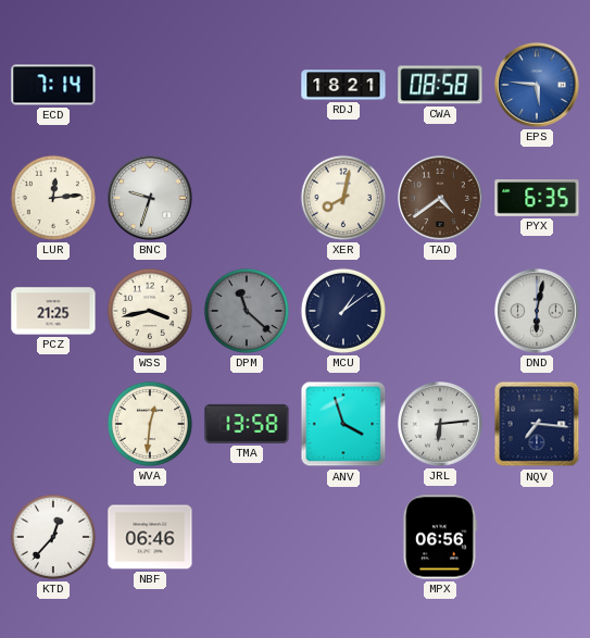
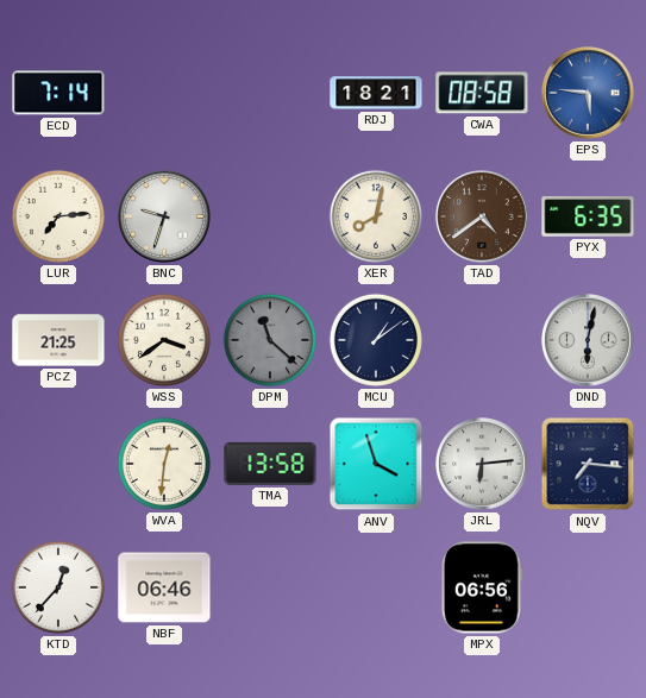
LUR: 12:14 -> 7:14 (58, 216)
WSS: 3:43 -> 3:39 (164, 340)
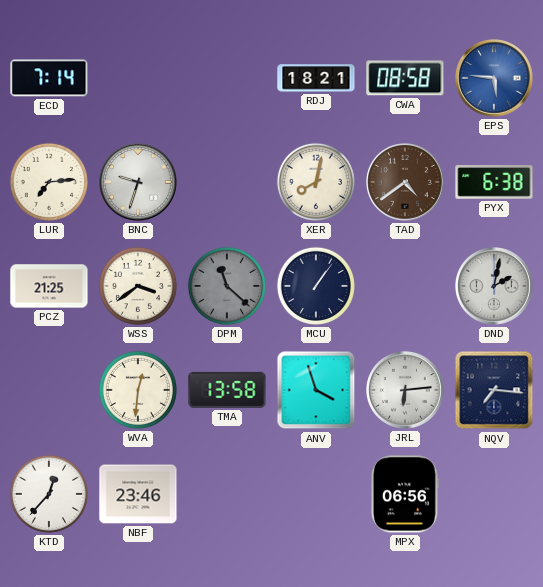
PYX: 6:35 -> 6:38 (494, 183)
MCU: 1:09 -> 1:06 (316, 286)
DND: 6:02 -> 2:02 (495, 287)
NBF: 06:46 -> 23:46 (138, 494)
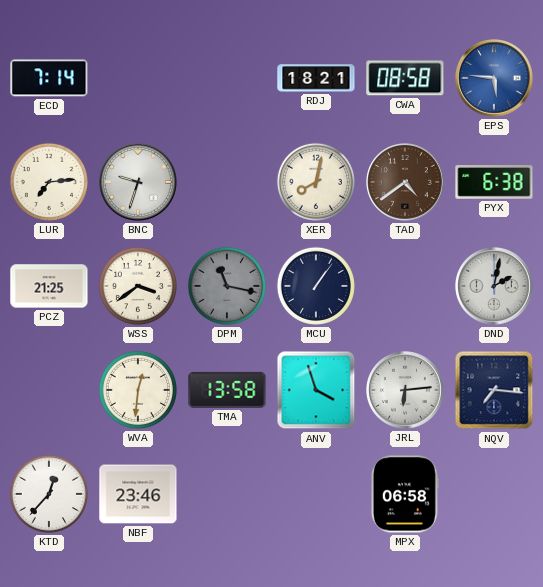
DPM: 11:22 -> 11:17 (227, 286)
MPX: 06:56 -> 06:58 (405, 494)
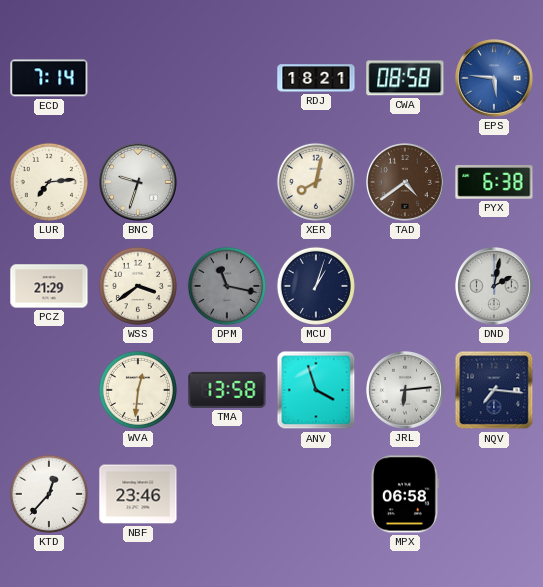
PCZ: 21:25 -> 21:29 (49, 286)
MCU: 1:06 -> 1:03 (316, 286)
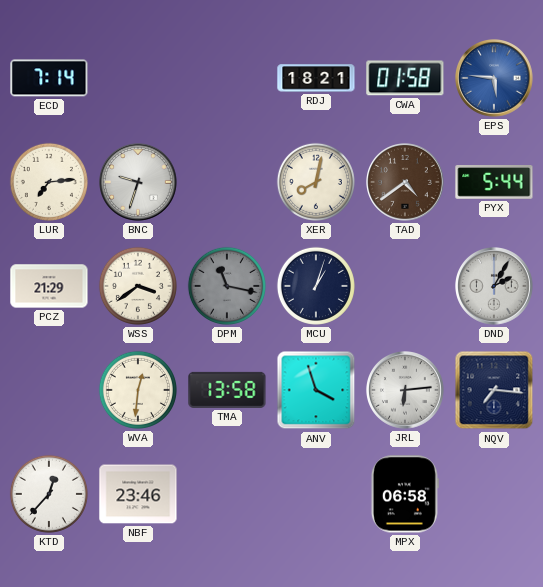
CWA: 08:58 -> 01:58 (405, 78)
PYX: 6:38 -> 5:44 (494, 183)
DND: 2:02 -> 2:05 (495, 287)
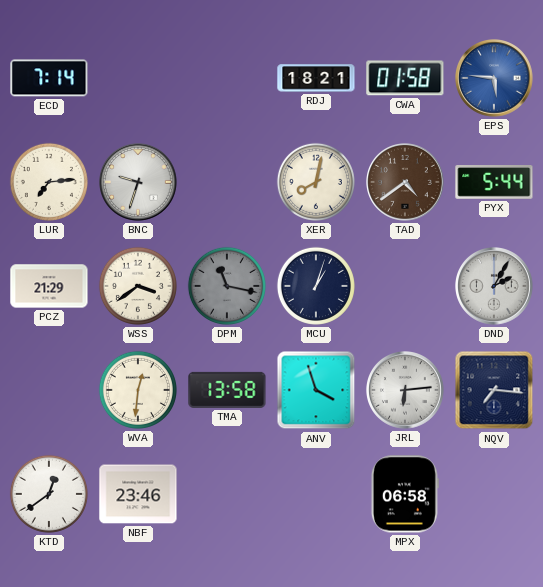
KTD: 12:37 -> 12:39 (49, 494)
